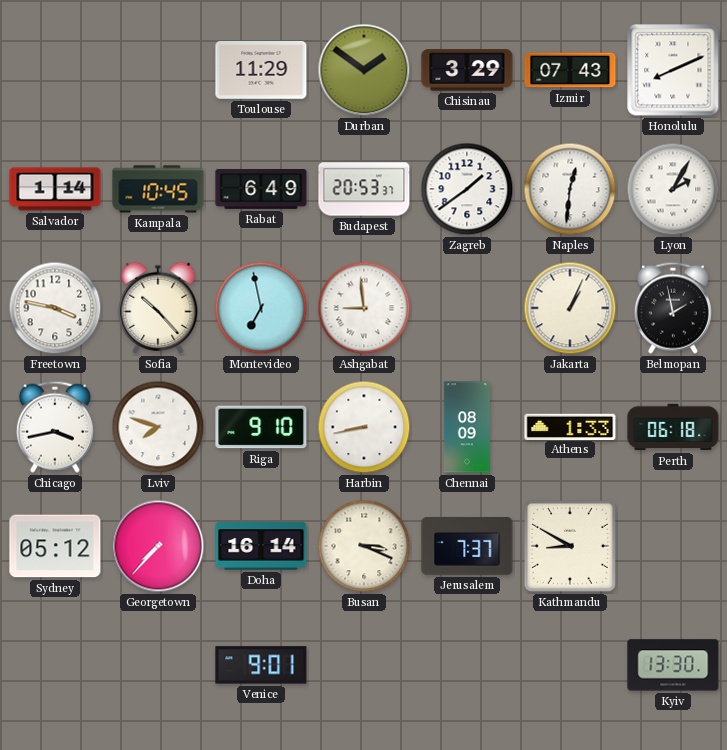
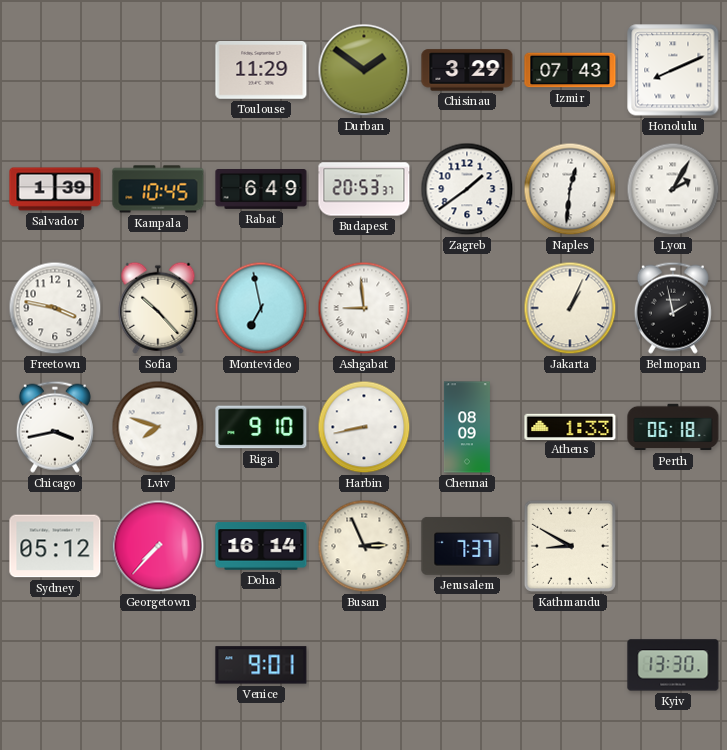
Salvador: 1:14 -> 1:39 (55, 189)
Busan: 3:19 -> 2:56 (364, 546)
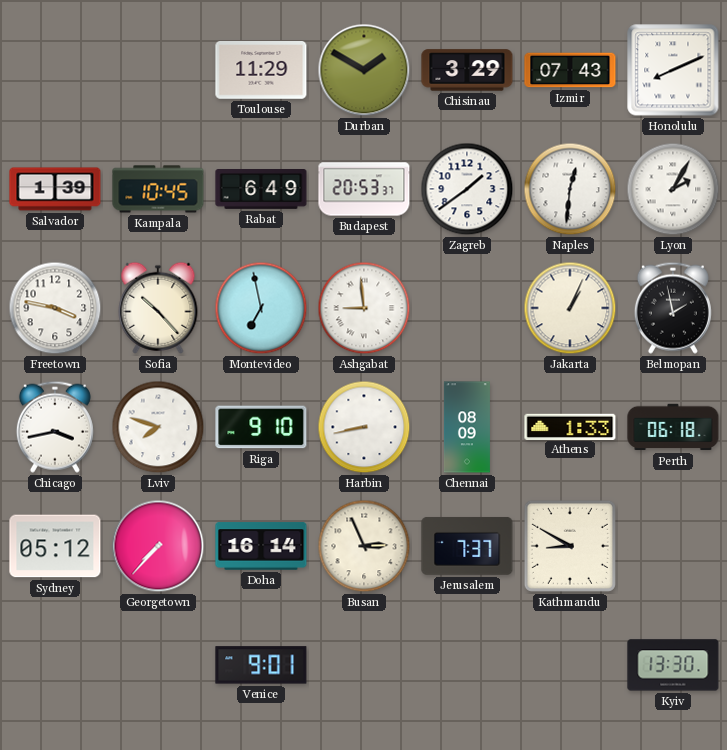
Durban: 1:51 -> 1:50 (364, 70)
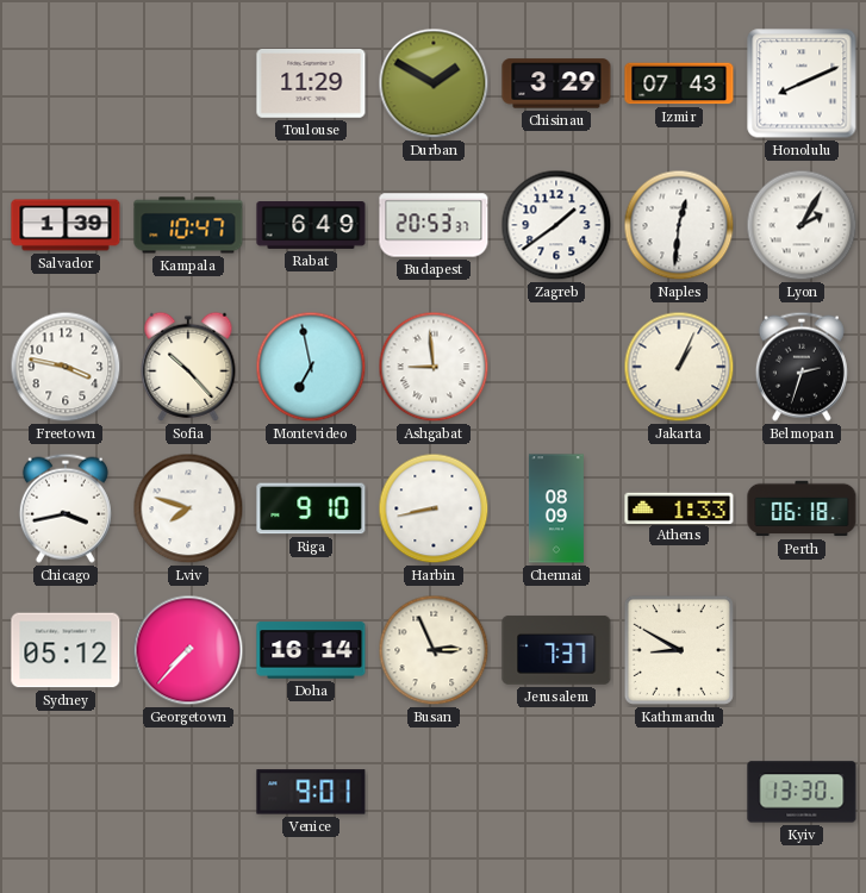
Kampala: 10:45 -> 10:47 (188, 225)
Belmopan: 1:58 -> 2:33 (802, 367)
